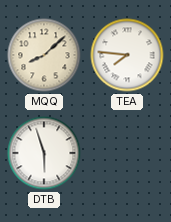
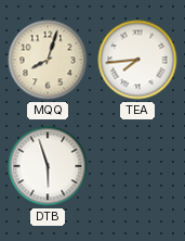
MQQ: 8:08 -> 8:03 (48, 60)
TEA: 7:46 -> 7:44 (137, 60)
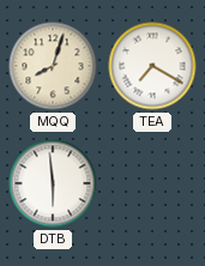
TEA: 7:44 -> 7:20 (152, 66)
DTB: 5:57 -> 5:59 (53, 183)
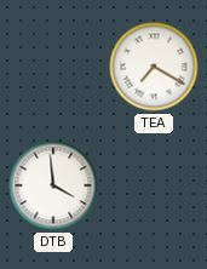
MQQ: 8:03 -> none (53, 66)
DTB: 5:59 -> 3:59 (53, 185)
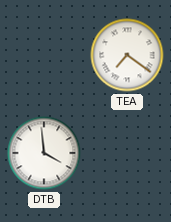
TEA: 7:20 -> 7:21 (127, 55)
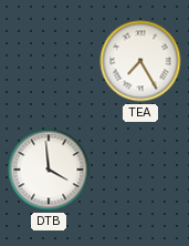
TEA: 7:21 -> 7:25 (140, 61)
